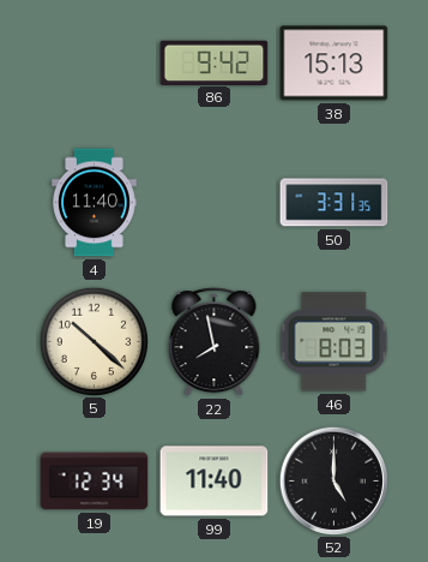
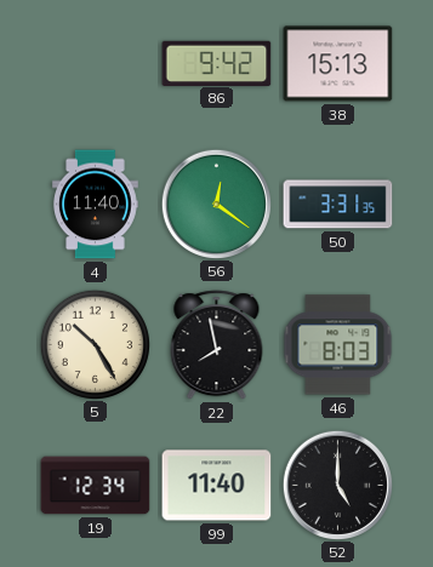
56: none -> 12:21 (216, 204)
5: 10:22 -> 10:25 (95, 344)
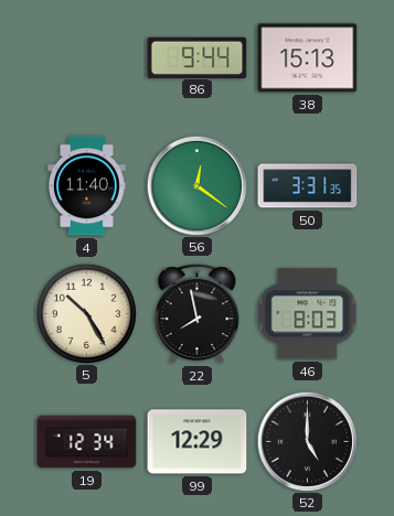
86: 9:42 -> 9:44 (198, 57)
99: 11:40 -> 12:29 (198, 442)
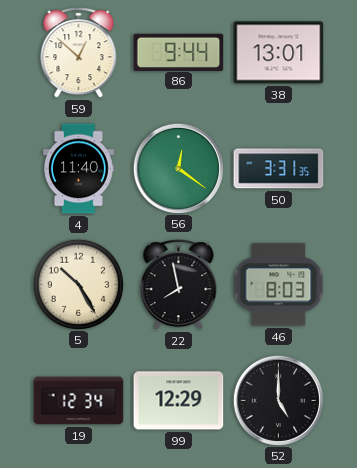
59: none -> 12:52 (79, 53)
38: 15:13 -> 13:01 (279, 53)
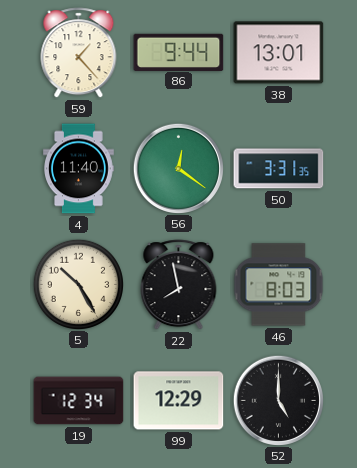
59: 12:52 -> 1:23 (79, 53)
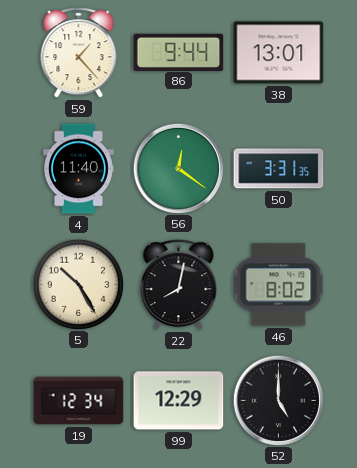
22: 7:58 -> 8:02 (179, 285)
46: 8:03 -> 8:02 (279, 285)
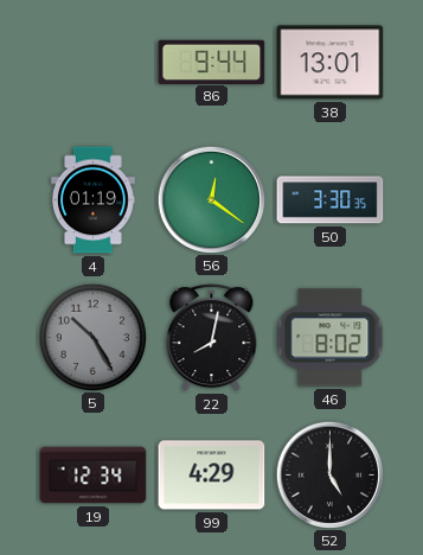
59: 1:23 -> none (79, 53)
4: 11:40 -> 01:19 (94, 200)
50: 3:31 -> 3:30 (331, 200)
5 dial: cream -> grey (92, 337)
99: 12:29 -> 4:29 (212, 476)
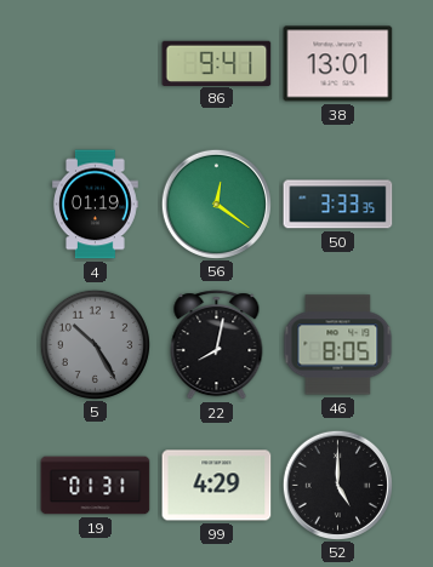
86: 9:44 -> 9:41 (217, 63)
50: 3:30 -> 3:33 (338, 205)
46: 8:02 -> 8:05 (338, 345)
19: 12:34 -> 01:31 (96, 486)
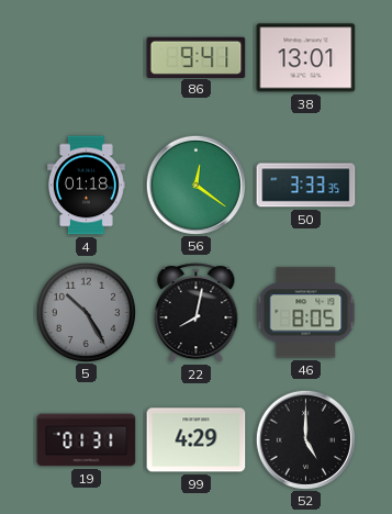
4: 01:19 -> 01:18 (87, 186)
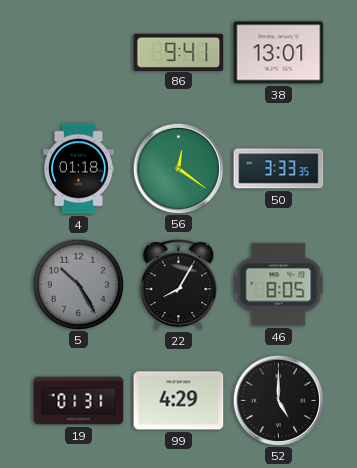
22: 8:02 -> 8:05 (179, 285)
